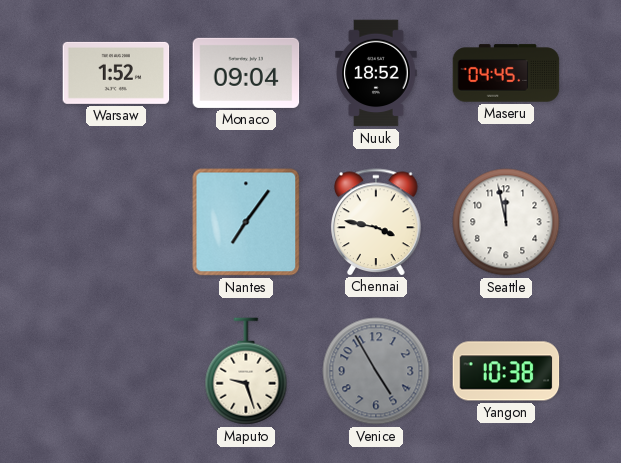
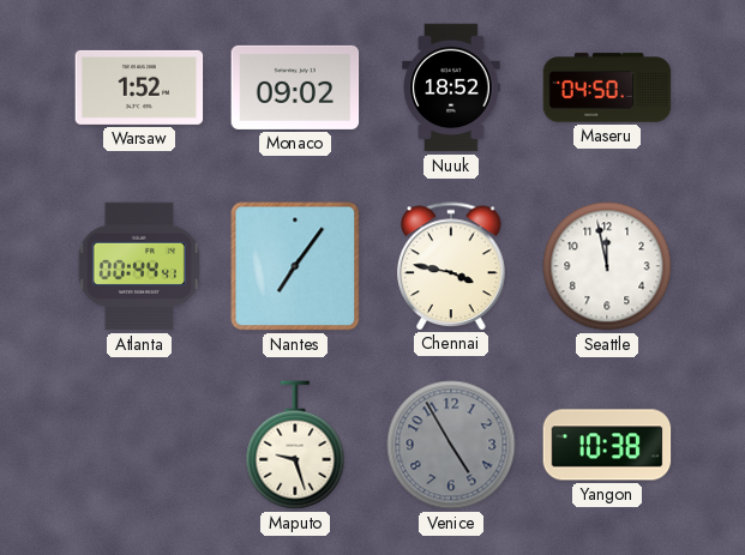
Monaco: 09:04 -> 09:02 (295, 88)
Maseru: 04:45 -> 04:50 (607, 88)
Atlanta: none -> 00:44 (139, 266)
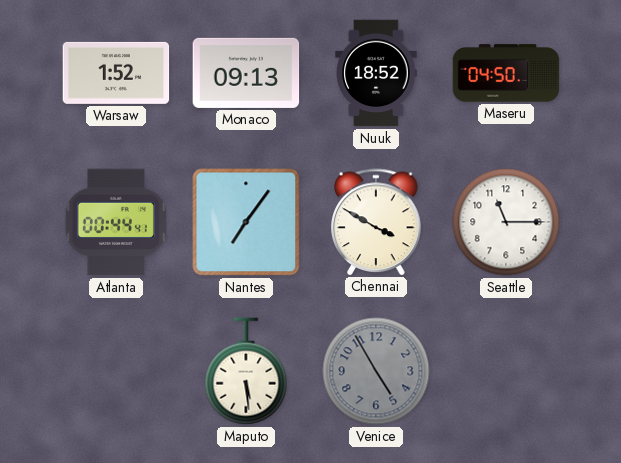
Monaco: 09:02 -> 09:13 (246, 73)
Chennai: 3:47 -> 3:50 (376, 222)
Seattle: 11:58 -> 11:15 (506, 222)
Maputo: 9:27 -> 5:29 (246, 371)
Yangon: 10:38 -> none (607, 445)
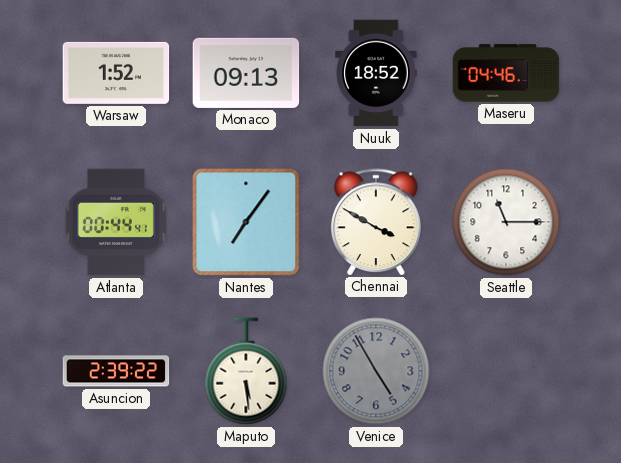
Maseru: 04:50 -> 04:46 (506, 73)
Asuncion: none -> 2:39 (116, 371)
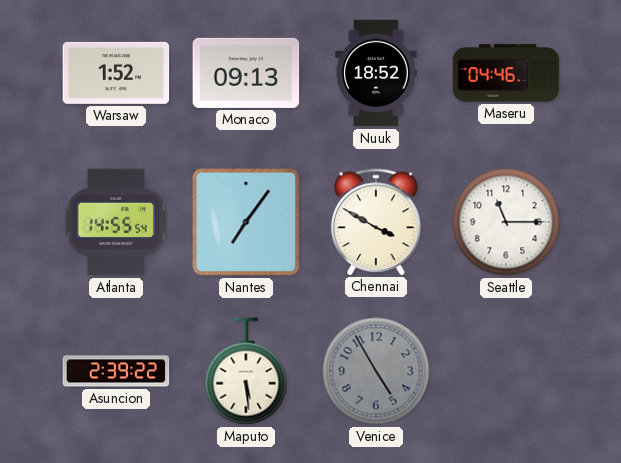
Atlanta: 00:44 -> 14:55 (116, 222)
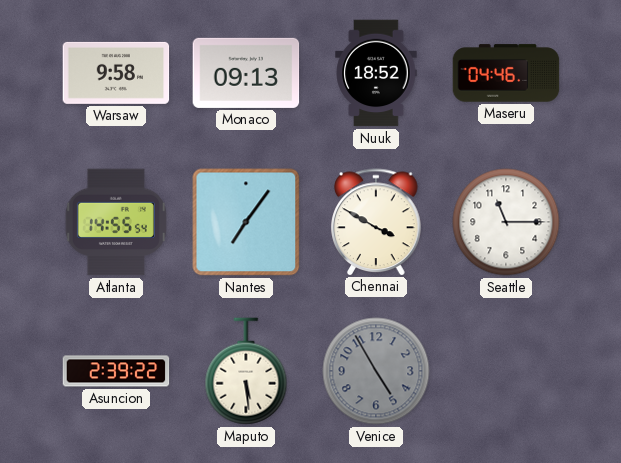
Warsaw: 1:52 -> 9:58 (116, 73)
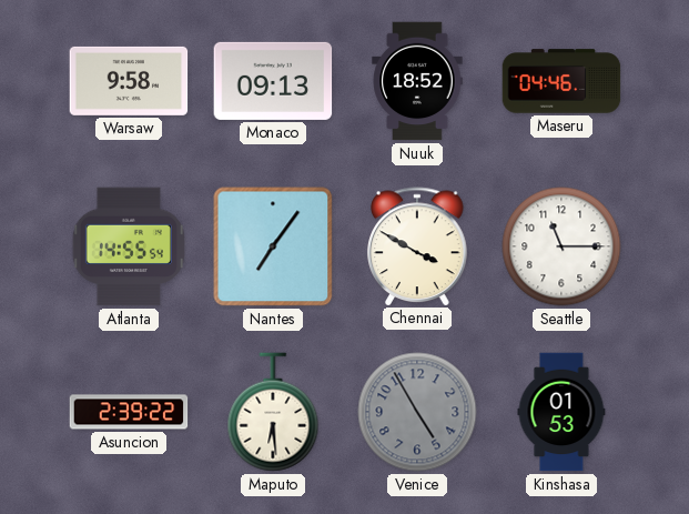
Maputo: 5:29 -> 6:29 (273, 412)
Kinshasa: none -> 01:53 (561, 412)
